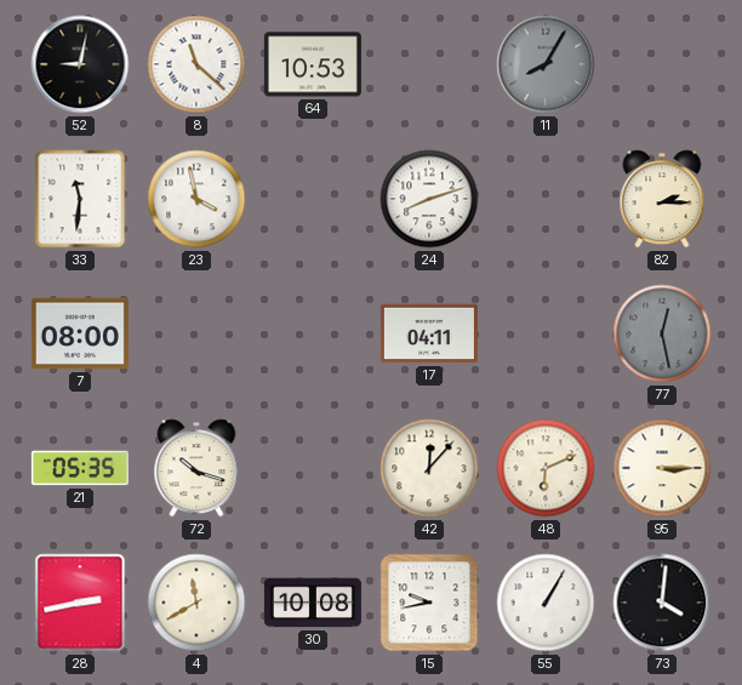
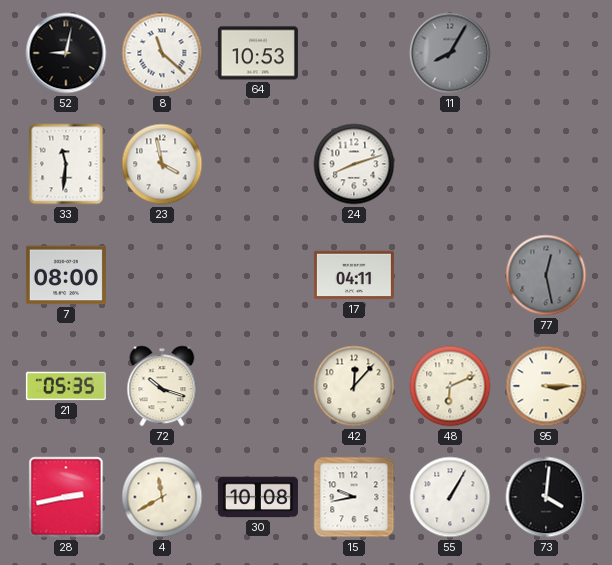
82: 2:15 -> none (662, 199)
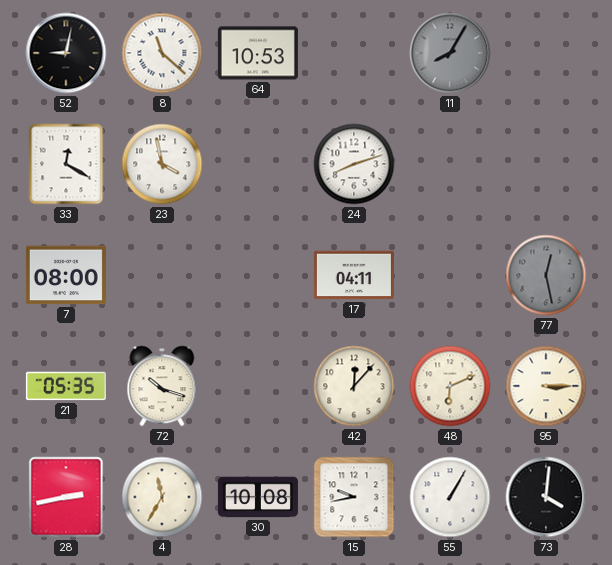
33: 11:31 -> 12:20 (66, 164)
4: 11:40 -> 11:35 (162, 497)
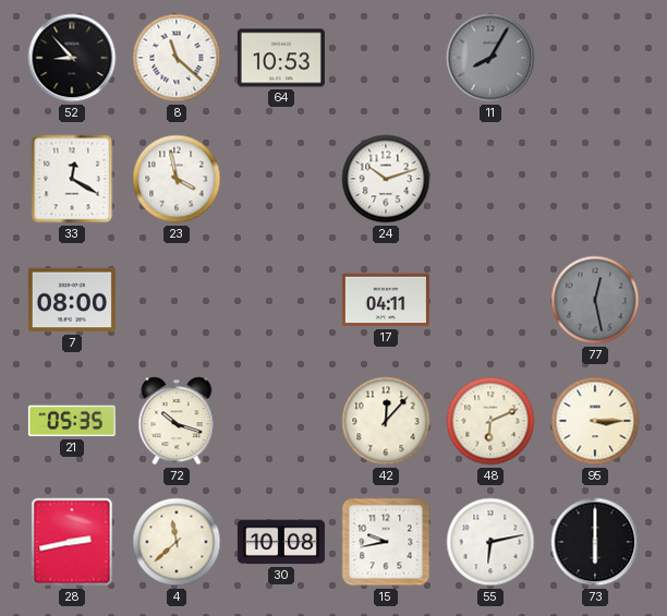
52: 9:02 -> 8:53 (72, 58)
24: 8:12 -> 10:12 (386, 179)
4: 11:35 -> 11:38 (177, 542)
55: 1:05 -> 6:13 (490, 542)
73: 4:01 -> 6:00 (595, 542)
